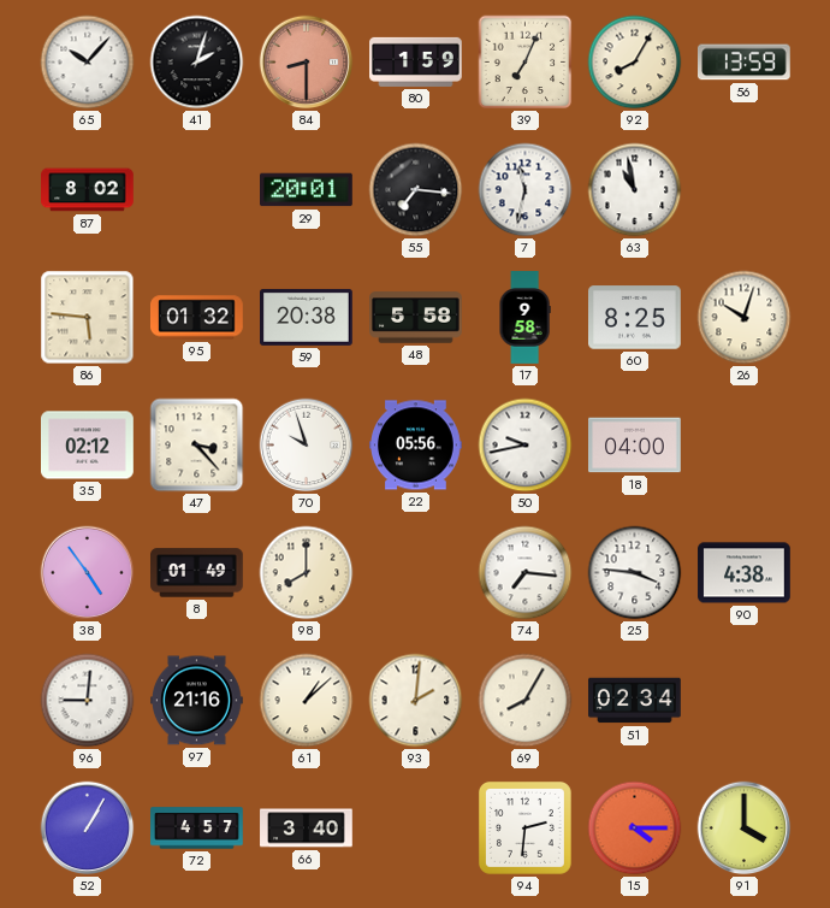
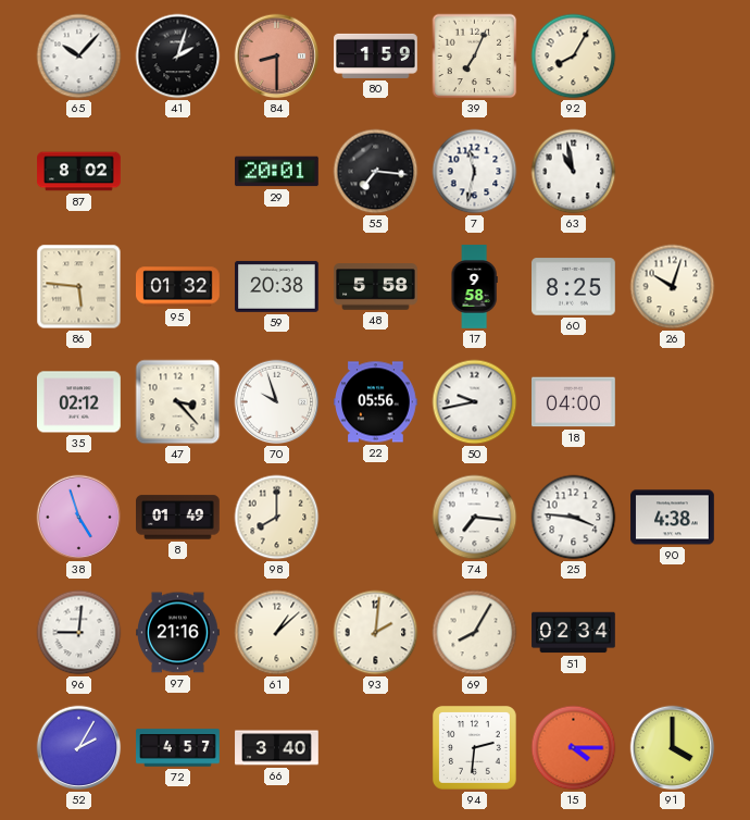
56: 13:59 -> none (745, 63)
38: 4:54 -> 4:57 (79, 518)
52: 1:05 -> 2:05 (79, 748)
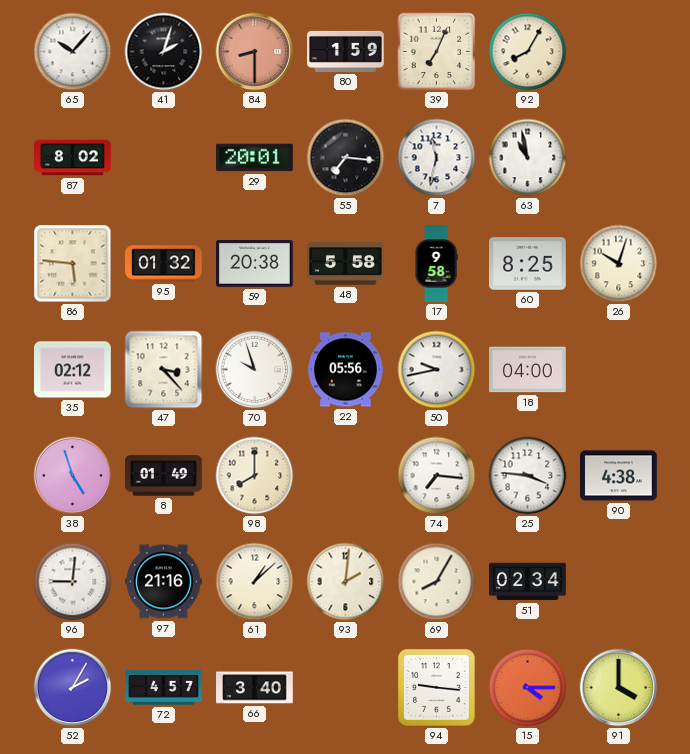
94: 2:31 -> 9:16 (436, 687)
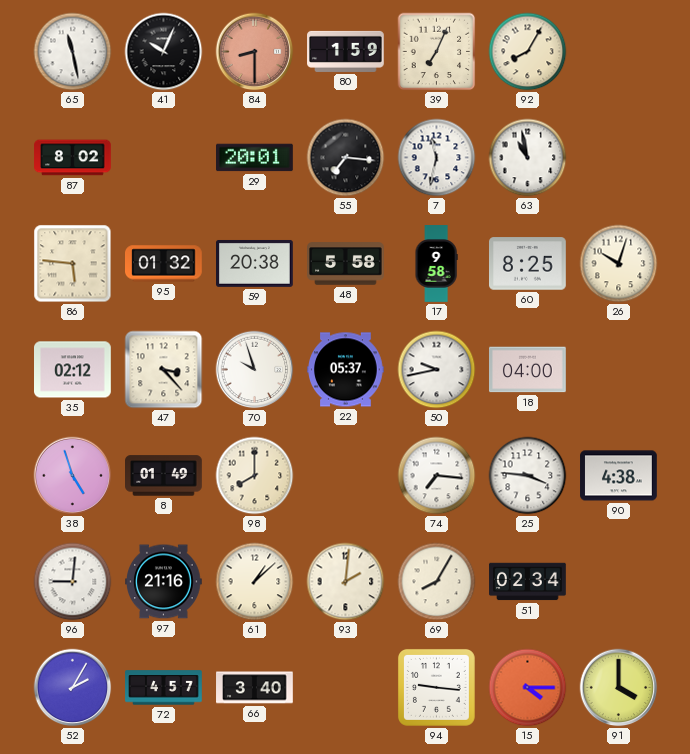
65: 10:07 -> 11:28 (73, 52)
41: 2:03 -> 10:04 (164, 52)
22: 05:56 -> 05:37 (346, 370)
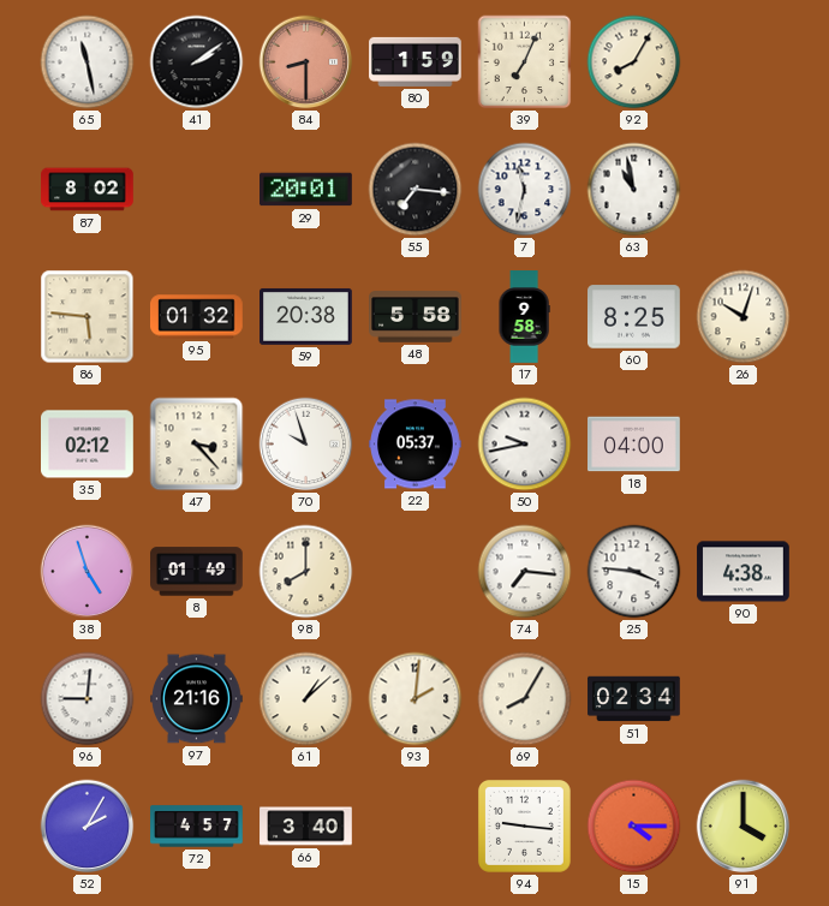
41: 10:04 -> 2:09 (197, 62)
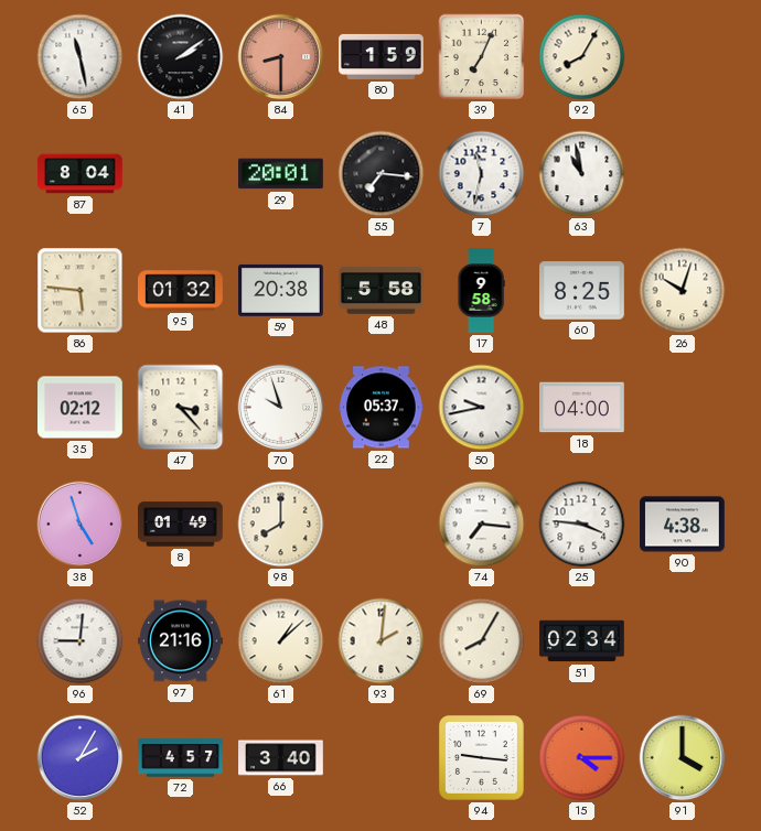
87: 8:02 -> 8:04 (81, 174)
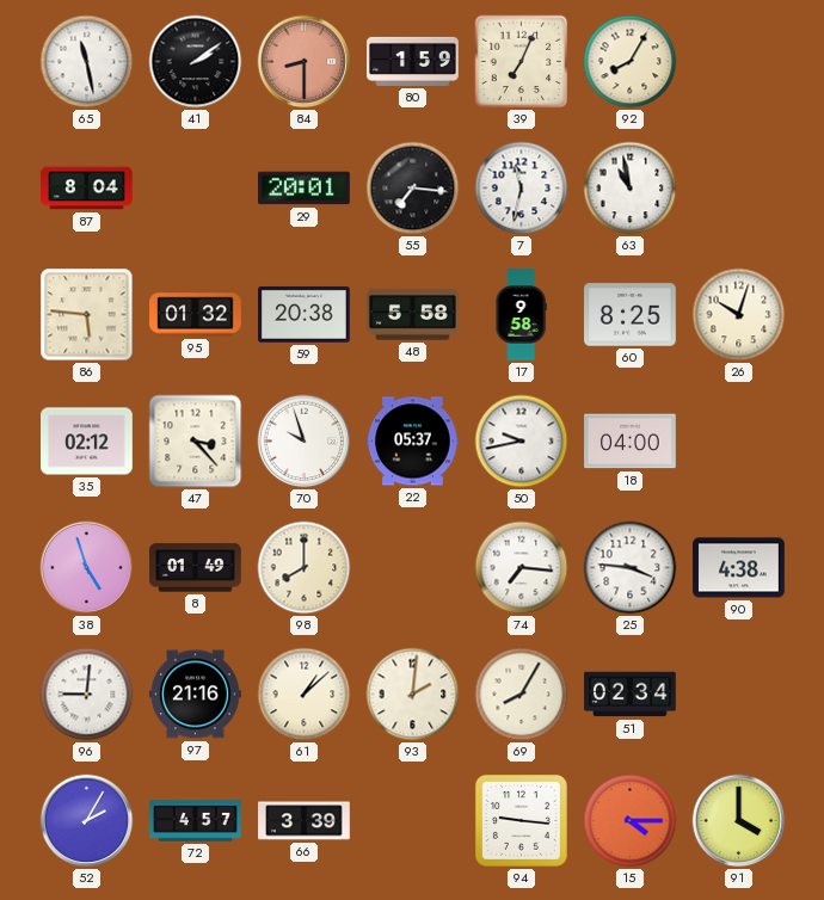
66: 3:40 -> 3:39 (305, 821)
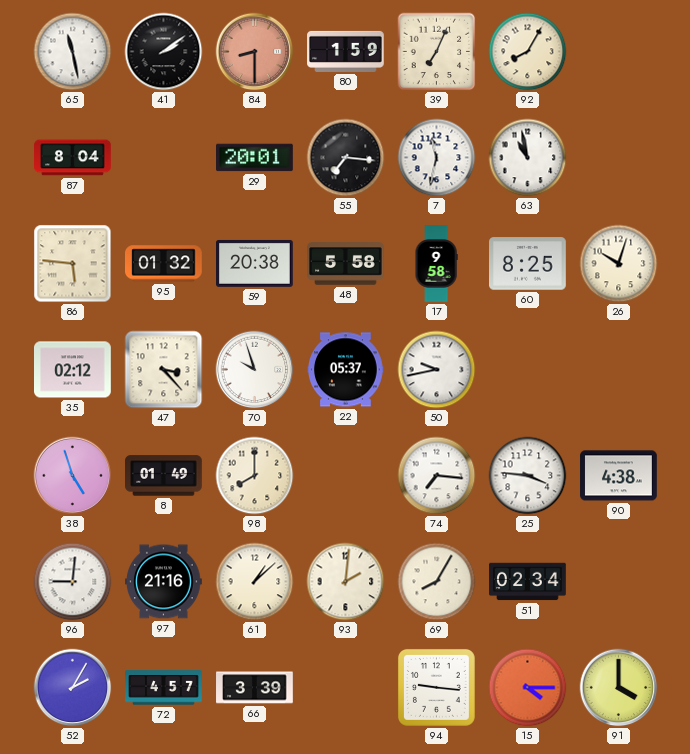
18: 04:00 -> none (631, 442)
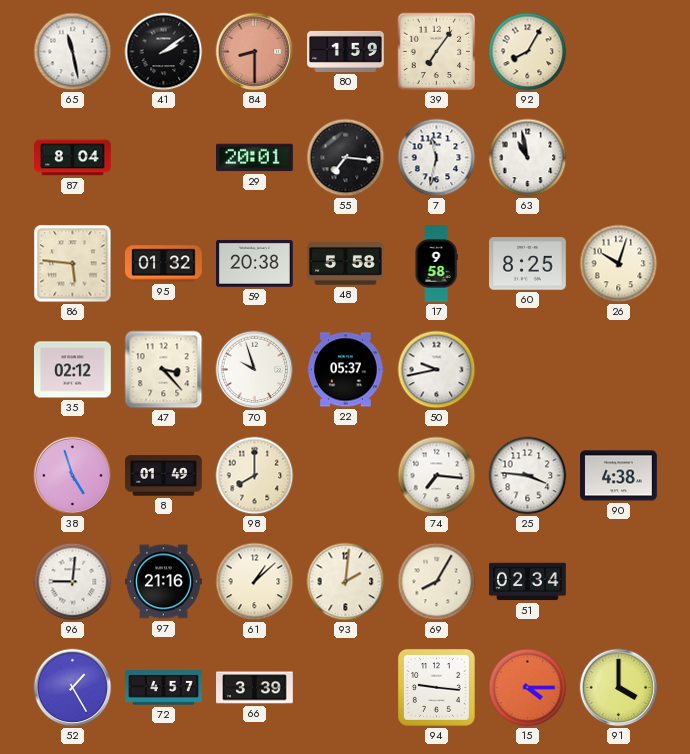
39: 7:04 -> 7:06 (437, 52)
52: 2:05 -> 1:25 (73, 688)
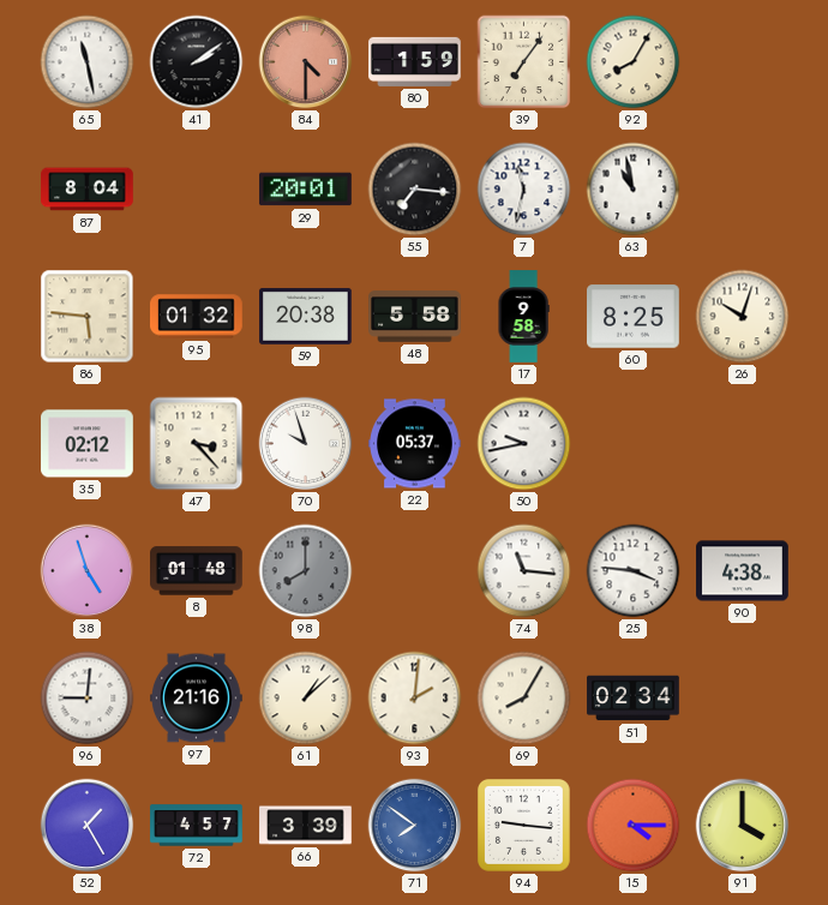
84: 8:30 -> 4:30 (306, 62)
8: 01:49 -> 01:48 (197, 571)
98 dial: cream -> grey (306, 571)
74: 7:16 -> 11:16 (524, 571)
71: none -> 7:51 (415, 826)
